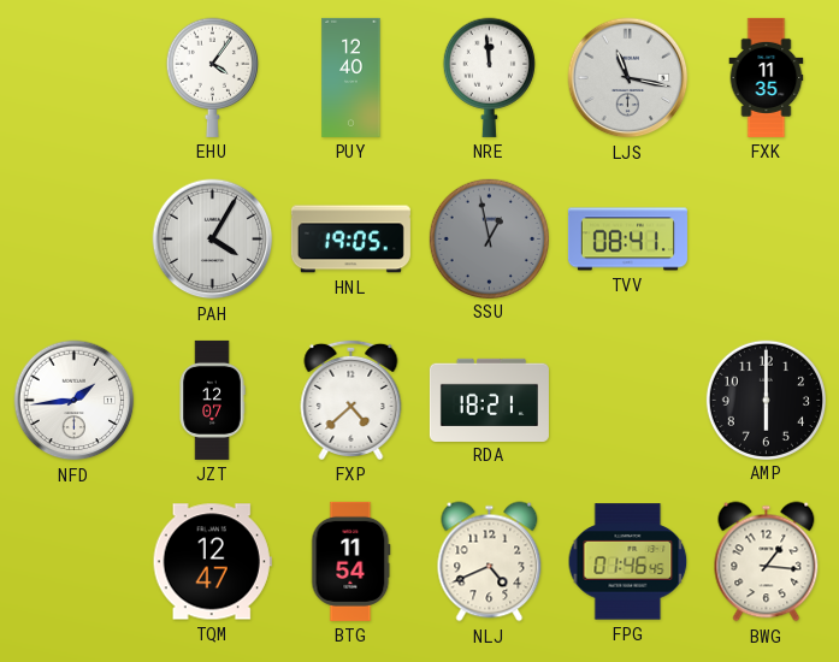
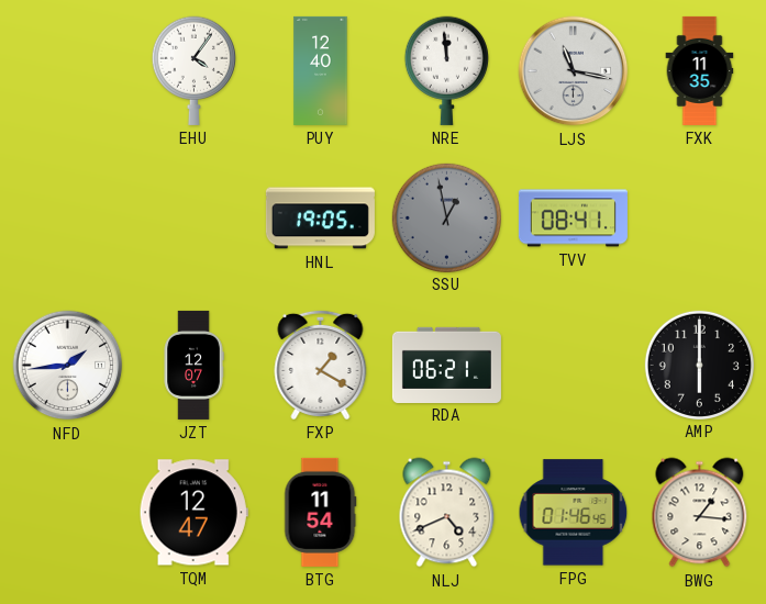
PAH: 4:05 -> none (213, 240)
FXP: 4:38 -> 1:20 (321, 365)
RDA: 18:21 -> 06:21 (446, 365)
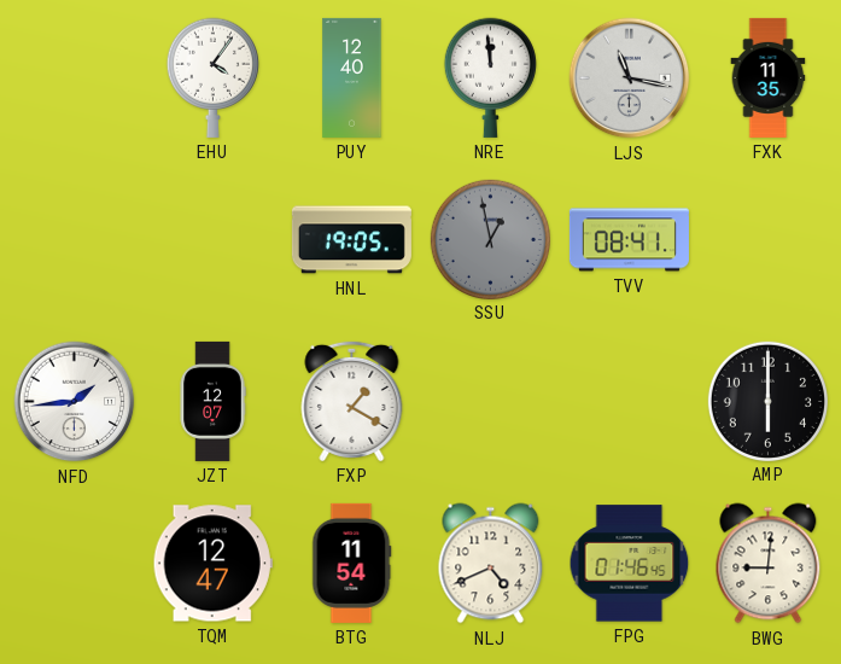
RDA: 06:21 -> none (446, 365)
BWG: 1:16 -> 9:01 (769, 564)
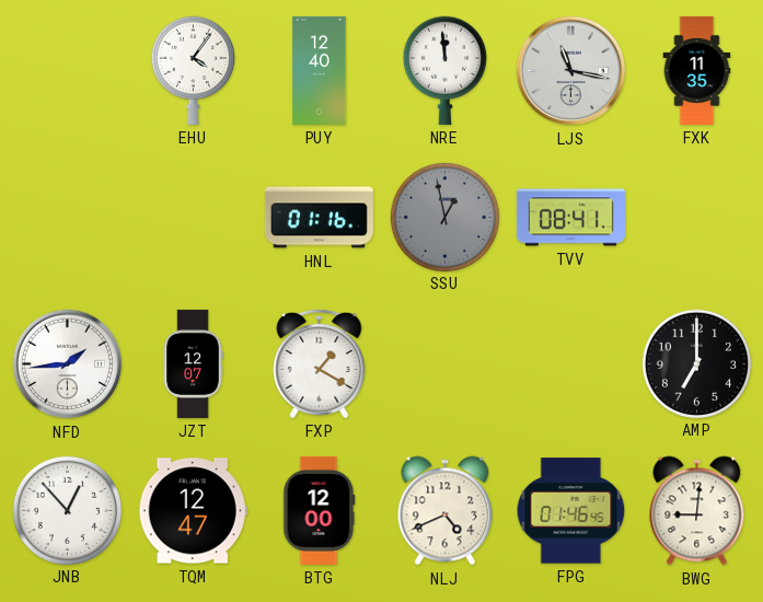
HNL: 19:05 -> 01:16 (319, 218)
AMP: 6:00 -> 7:00 (696, 363)
JNB: none -> 12:53 (67, 510)
BTG: 11:54 -> 12:00 (320, 510)
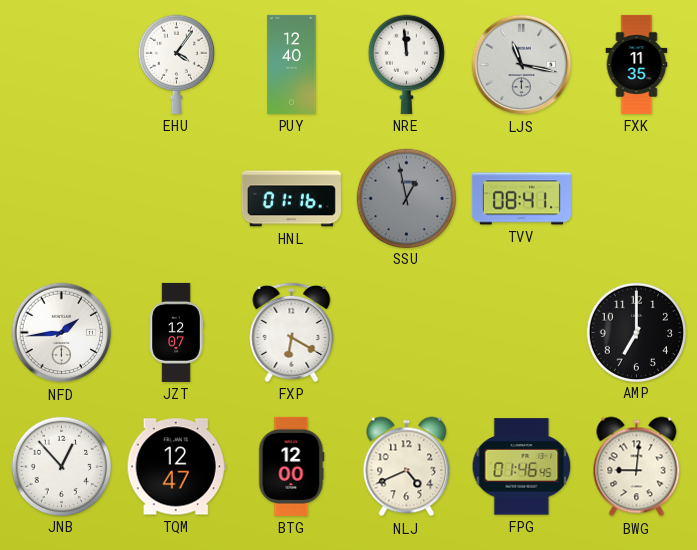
FXP: 1:20 -> 6:20 (292, 332)
